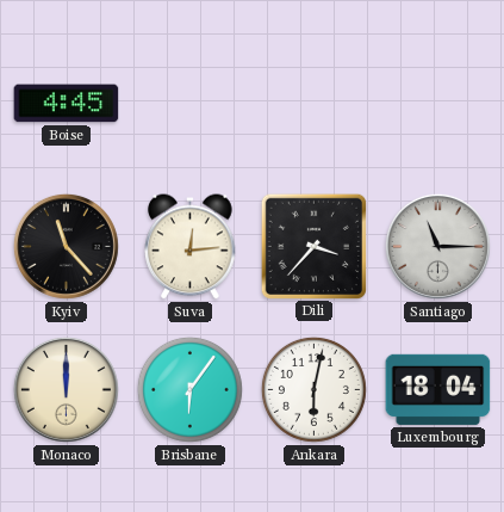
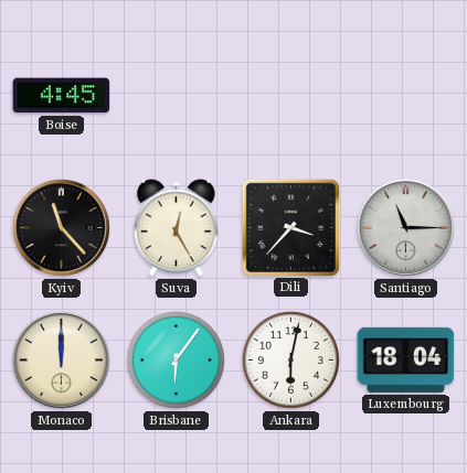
Suva: 12:14 -> 12:25 (177, 228)
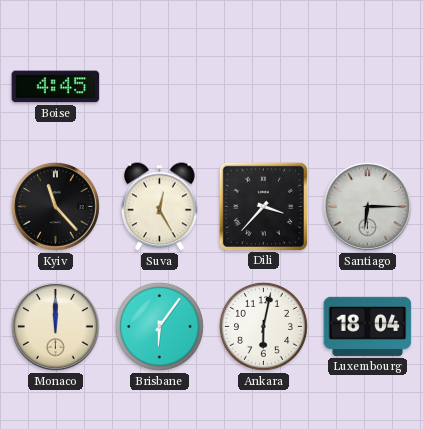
Santiago: 11:15 -> 6:15 (367, 206)
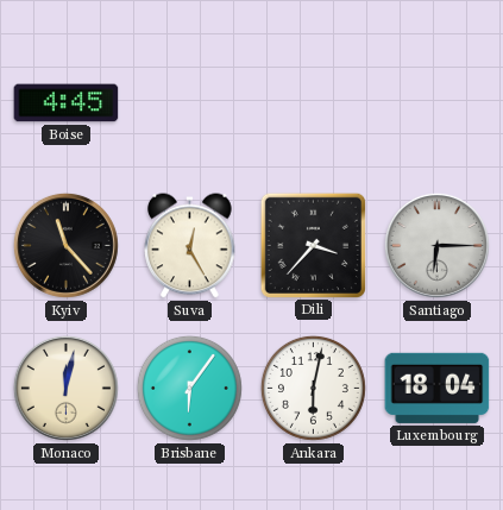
Monaco: 12:00 -> 12:02 (65, 388)
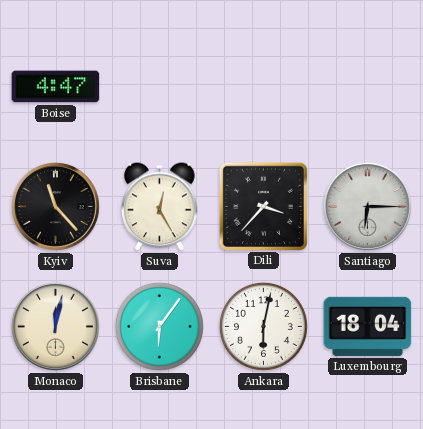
Boise: 4:45 -> 4:47 (56, 87)
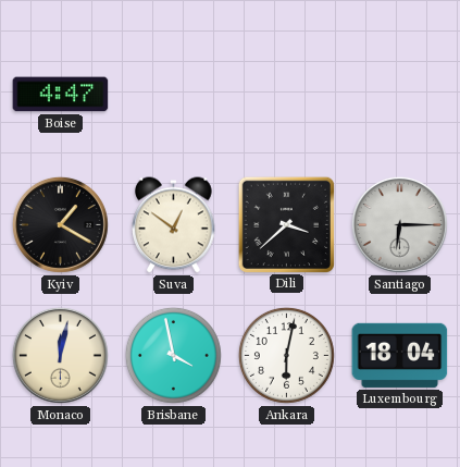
Kyiv: 11:23 -> 1:20 (60, 224)
Suva: 12:25 -> 12:51 (174, 225)
Dili: 3:37 -> 3:38 (286, 224)
Brisbane: 6:06 -> 3:58 (173, 355)
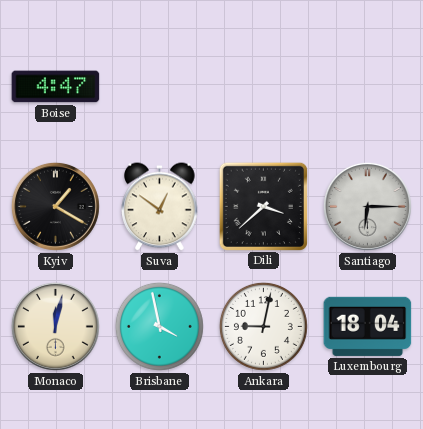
Ankara: 6:02 -> 9:02 (263, 326)
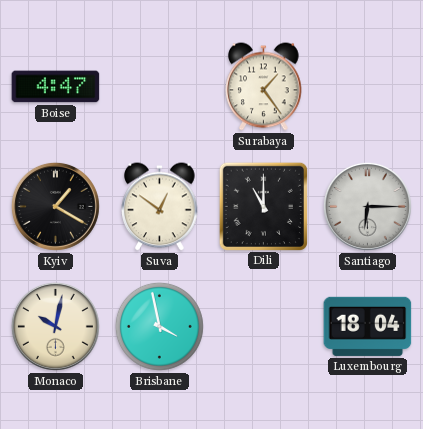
Surabaya: none -> 1:24 (264, 87)
Dili: 3:38 -> 11:00 (263, 206)
Monaco: 12:02 -> 10:02 (55, 326)
Ankara: 9:02 -> none (263, 326)
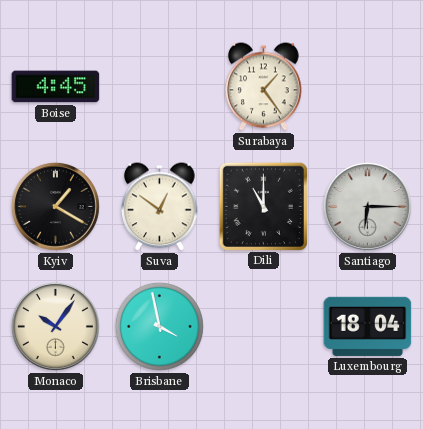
Boise: 4:47 -> 4:45 (56, 87)
Monaco: 10:02 -> 10:06 (55, 326)
